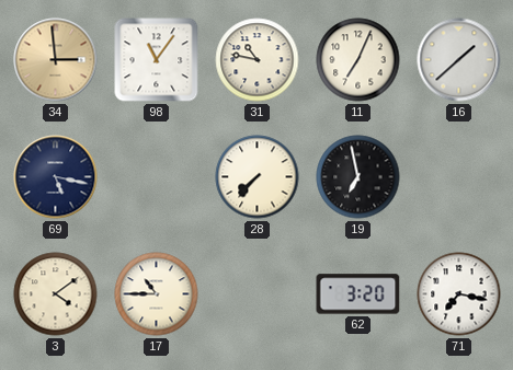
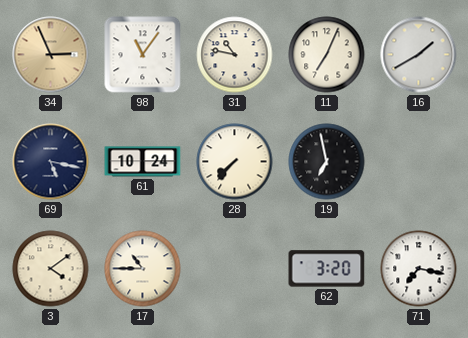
34: 2:59 -> 2:56 (51, 55)
16: 1:38 -> 1:40 (419, 55)
61: none -> 10:24 (143, 162)
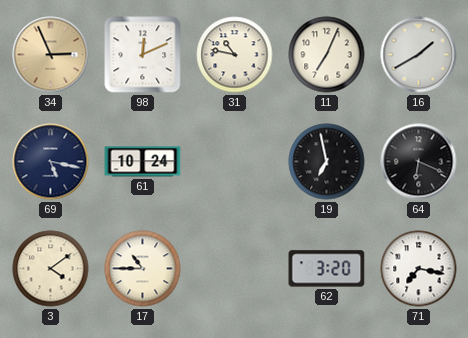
98: 11:06 -> 12:11 (143, 55)
28: 7:37 -> none (235, 162)
64: none -> 6:19 (419, 162)
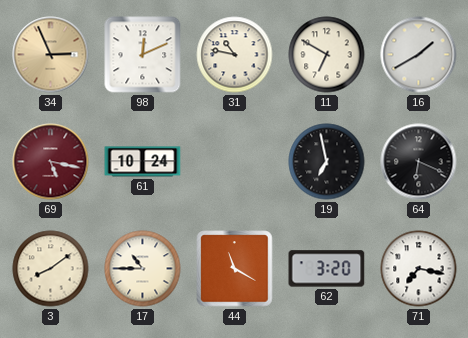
11: 7:04 -> 6:50 (327, 55)
69 dial: navy -> burgundy (51, 162)
3: 4:09 -> 8:09 (51, 269)
44: none -> 11:20 (235, 269)
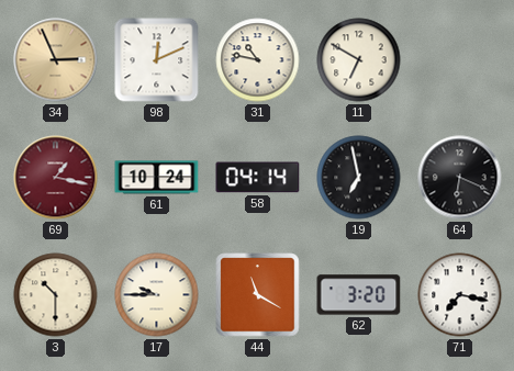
16: 1:40 -> none (419, 55)
69: 5:17 -> 1:17 (56, 178)
58: none -> 04:14 (258, 178)
3: 8:09 -> 10:30 (56, 295)
17: 10:45 -> 9:45 (157, 295)
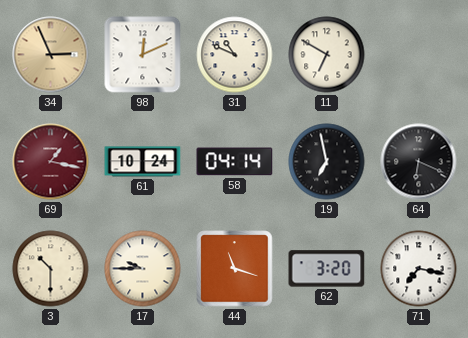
31: 10:47 -> 10:49 (235, 55)
44: 11:20 -> 11:18 (235, 269)
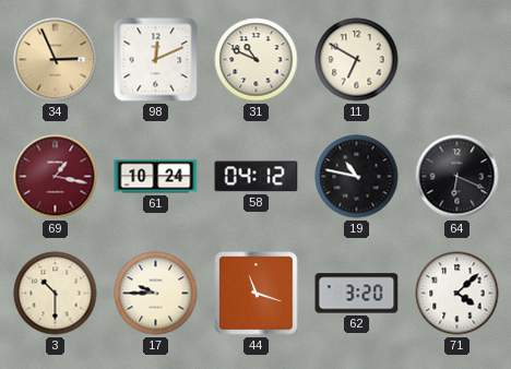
58: 04:14 -> 04:12 (257, 177)
19: 6:58 -> 10:47 (357, 177)
71: 7:17 -> 4:08 (457, 294)
